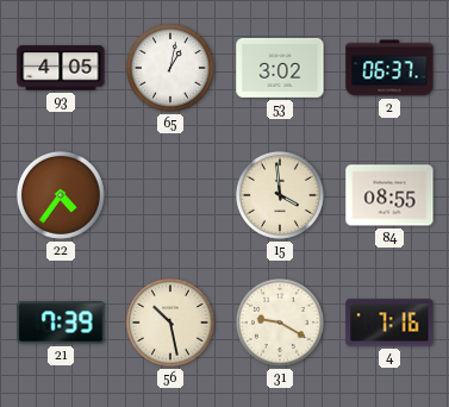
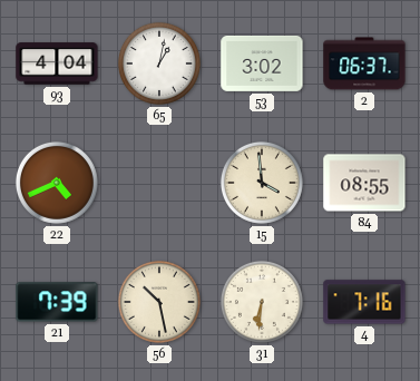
93: 4:05 -> 4:04 (57, 63)
22: 4:36 -> 4:41 (57, 183)
31: 9:20 -> 6:31 (262, 302)
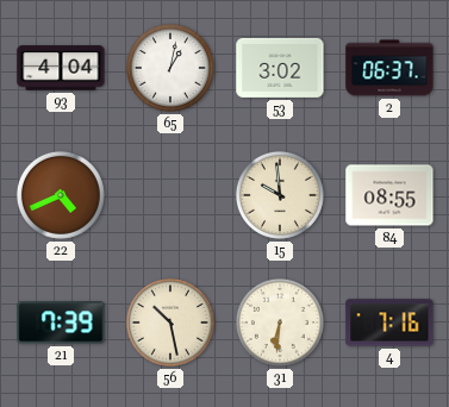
15: 3:59 -> 9:59 (280, 195)
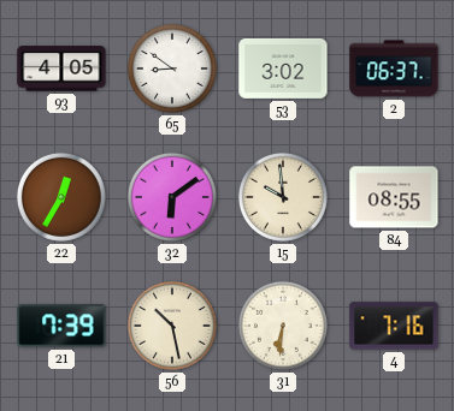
93: 4:04 -> 4:05 (61, 68)
65: 1:02 -> 8:51 (172, 68)
22: 4:41 -> 12:35 (61, 197)
32: none -> 6:09 (172, 197)
